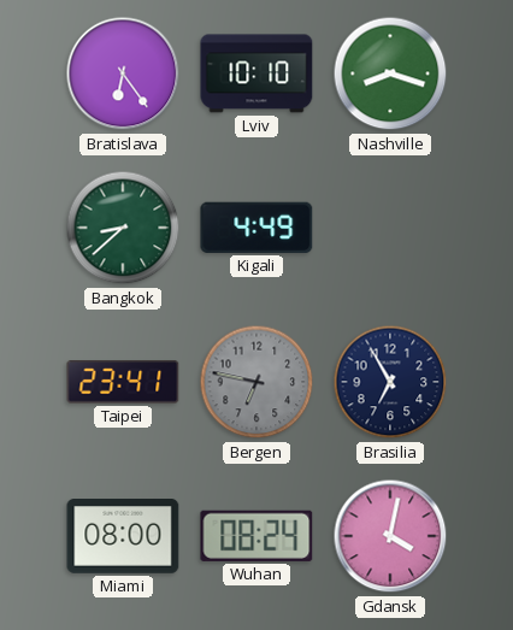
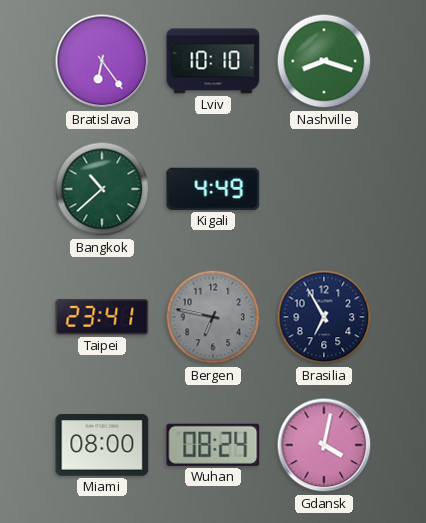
Bangkok: 8:38 -> 10:38 (102, 189)
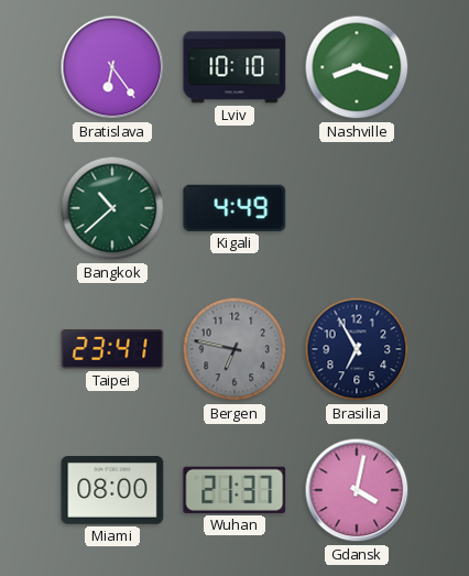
Wuhan: 08:24 -> 21:37 (234, 490)
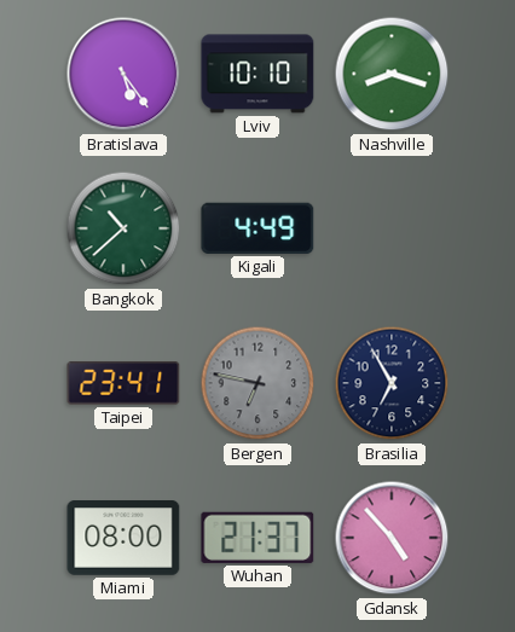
Bratislava: 6:24 -> 5:24 (123, 74)
Gdansk: 4:02 -> 4:53 (392, 538)
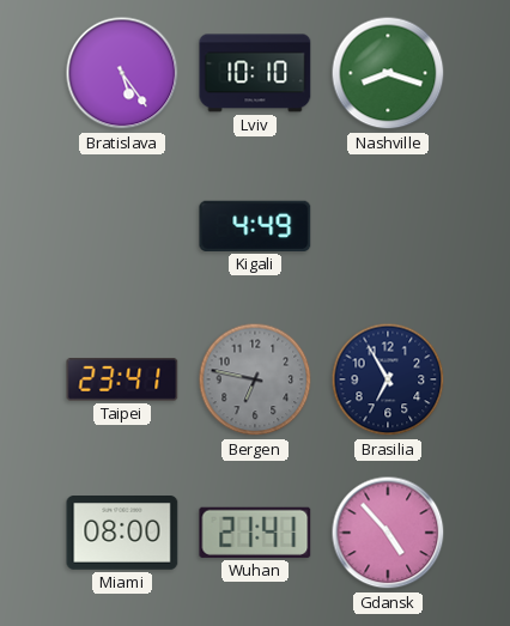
Bangkok: 10:38 -> none (123, 228)
Wuhan: 21:37 -> 21:41 (255, 533)
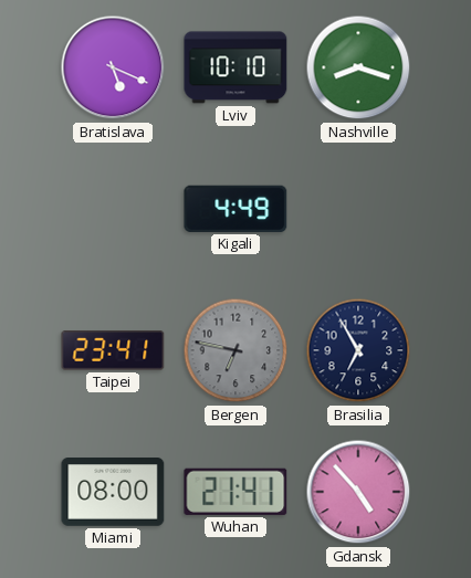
Bratislava: 5:24 -> 5:19 (113, 67)
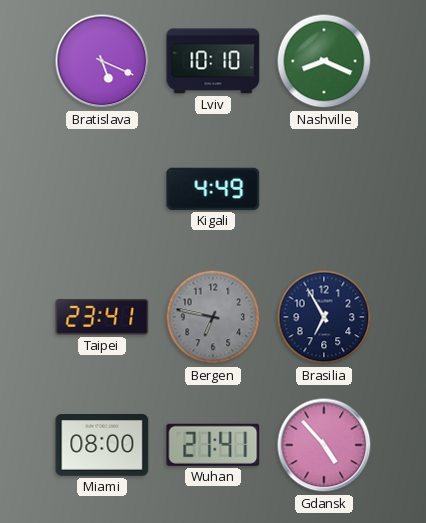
Nashville: 8:18 -> 8:19 (324, 61)
